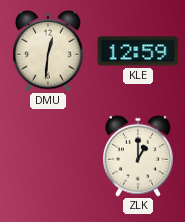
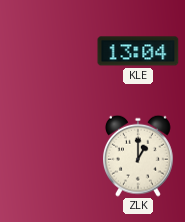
DMU: 12:31 -> none (49, 51)
KLE: 12:59 -> 13:04 (138, 51)
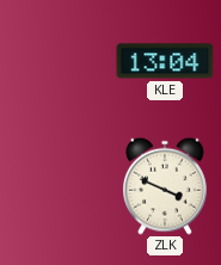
ZLK: 1:00 -> 3:49 (166, 186)
